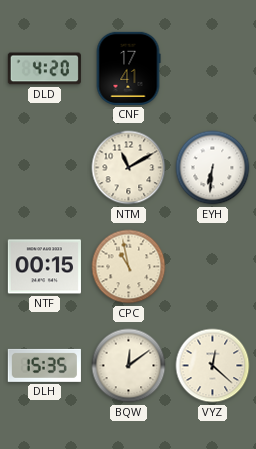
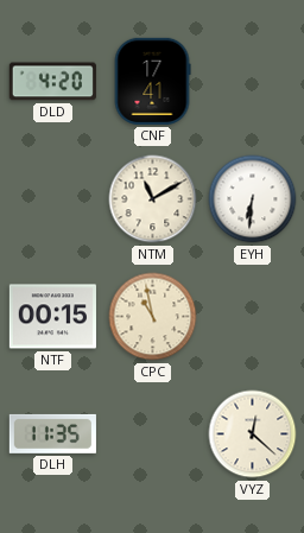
DLH: 15:35 -> 11:35 (52, 433)
BQW: 12:09 -> none (129, 366)
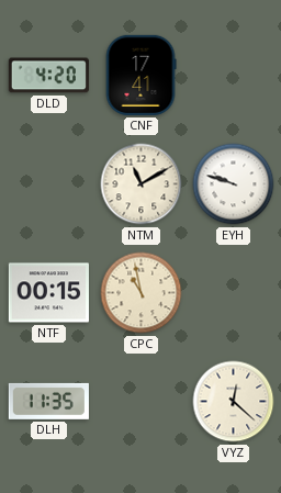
EYH: 6:31 -> 9:48 (234, 184)
